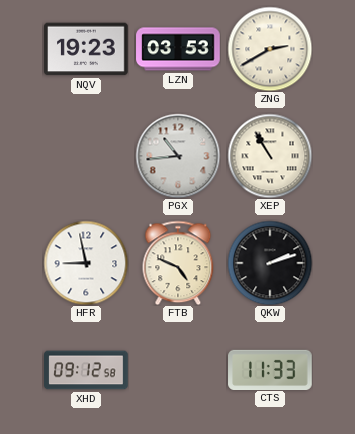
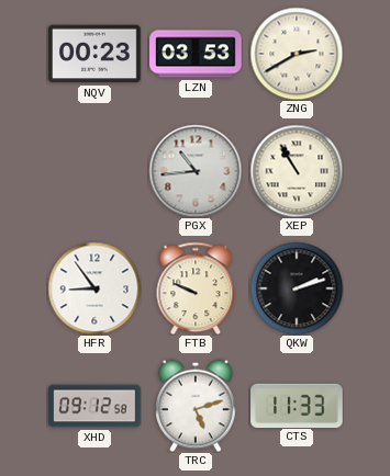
NQV: 19:23 -> 00:23 (94, 54)
HFR: 8:58 -> 8:54 (94, 288)
FTB: 4:49 -> 9:49 (196, 288)
TRC: none -> 5:12 (197, 406)
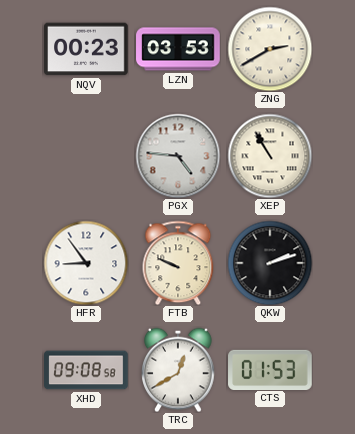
PGX: 10:44 -> 4:46 (178, 156)
XHD: 09:12 -> 09:08 (86, 370)
TRC: 5:12 -> 12:40 (179, 370)
CTS: 11:33 -> 01:53 (270, 369)
